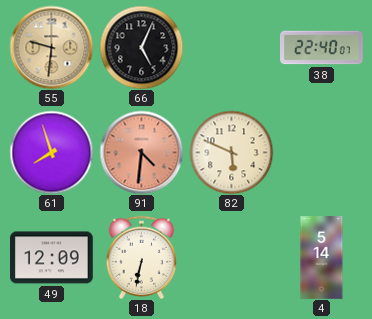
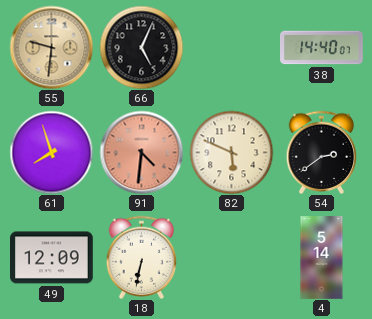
38: 22:40 -> 14:40 (322, 48)
54: none -> 2:39 (322, 152)
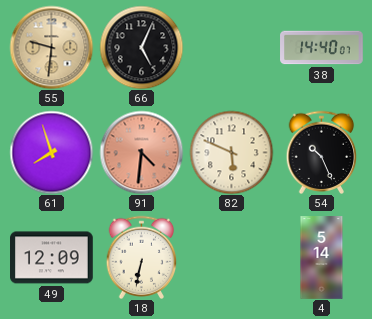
54: 2:39 -> 10:26 (322, 152)
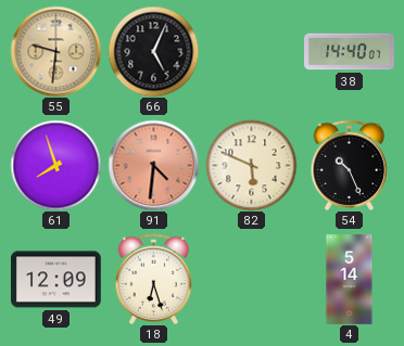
18: 6:32 -> 6:27 (154, 279)
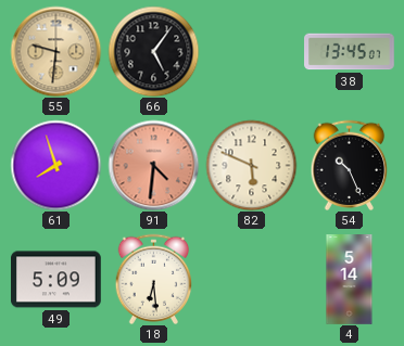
66: 5:04 -> 5:06 (153, 51)
38: 14:40 -> 13:45 (350, 52)
49: 12:09 -> 5:09 (56, 280)
18: 6:27 -> 6:29 (154, 279)
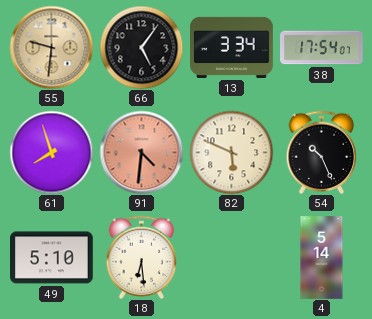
13: none -> 3:34 (232, 47)
38: 13:45 -> 17:54 (322, 48)
49: 5:09 -> 5:10 (52, 258)
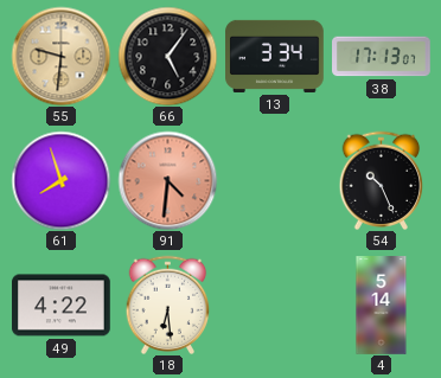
38: 17:54 -> 17:13 (382, 57)
82: 5:49 -> none (231, 152)
49: 5:10 -> 4:22 (62, 306)
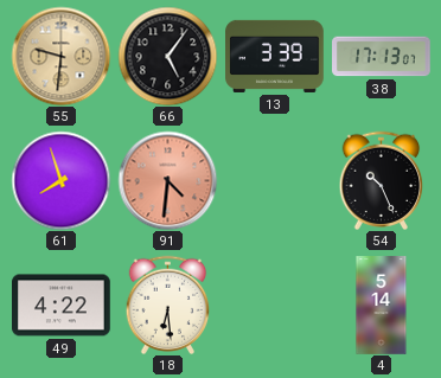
13: 3:34 -> 3:39 (275, 56)
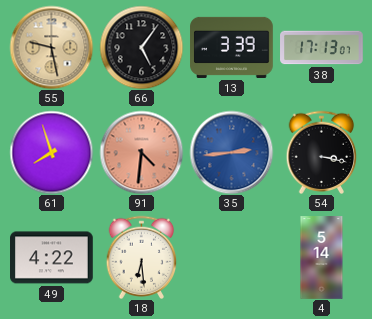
55: 9:31 -> 9:28 (51, 47)
35: none -> 2:44 (231, 152)
54: 10:26 -> 3:17 (322, 152)
